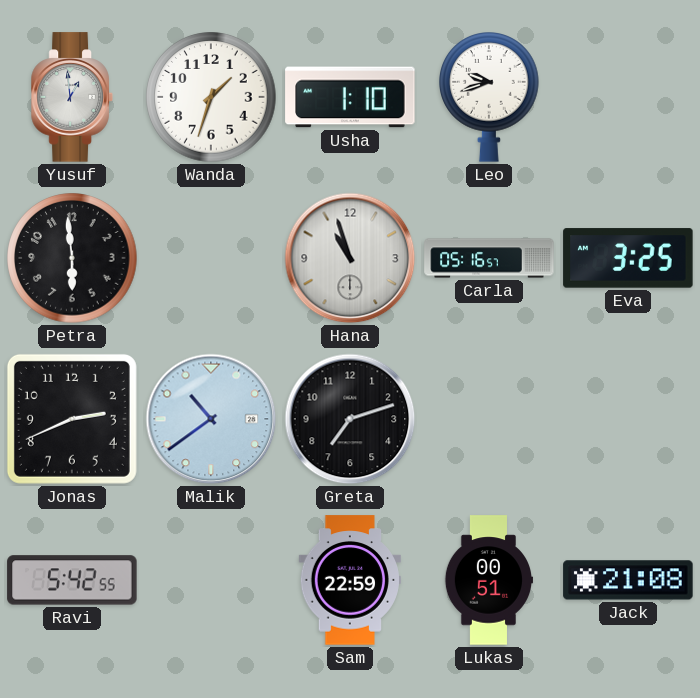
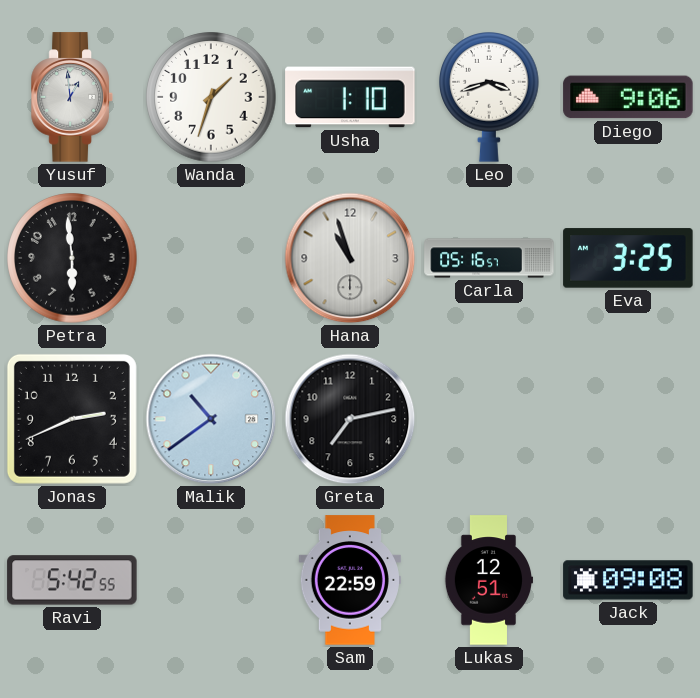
Leo: 9:42 -> 3:42 (490, 98)
Diego: none -> 9:06 (628, 97)
Greta: 7:12 -> 7:13 (350, 419)
Lukas: 00:51 -> 12:51 (489, 580)
Jack: 21:08 -> 09:08 (628, 580)
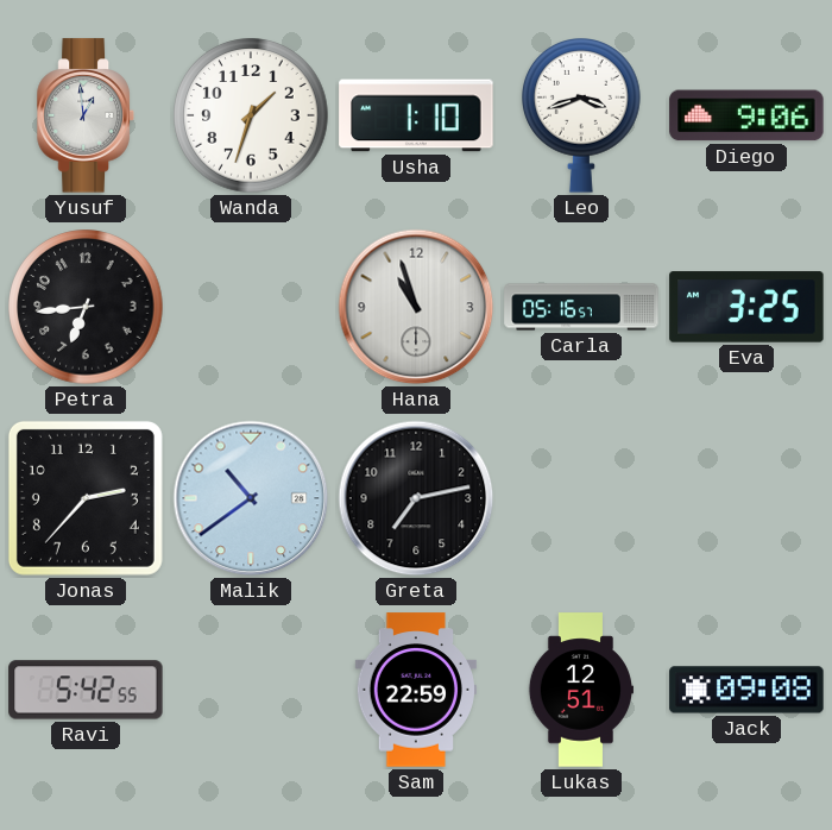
Petra: 5:59 -> 6:44 (86, 307)
Jonas: 2:41 -> 2:37 (86, 498)
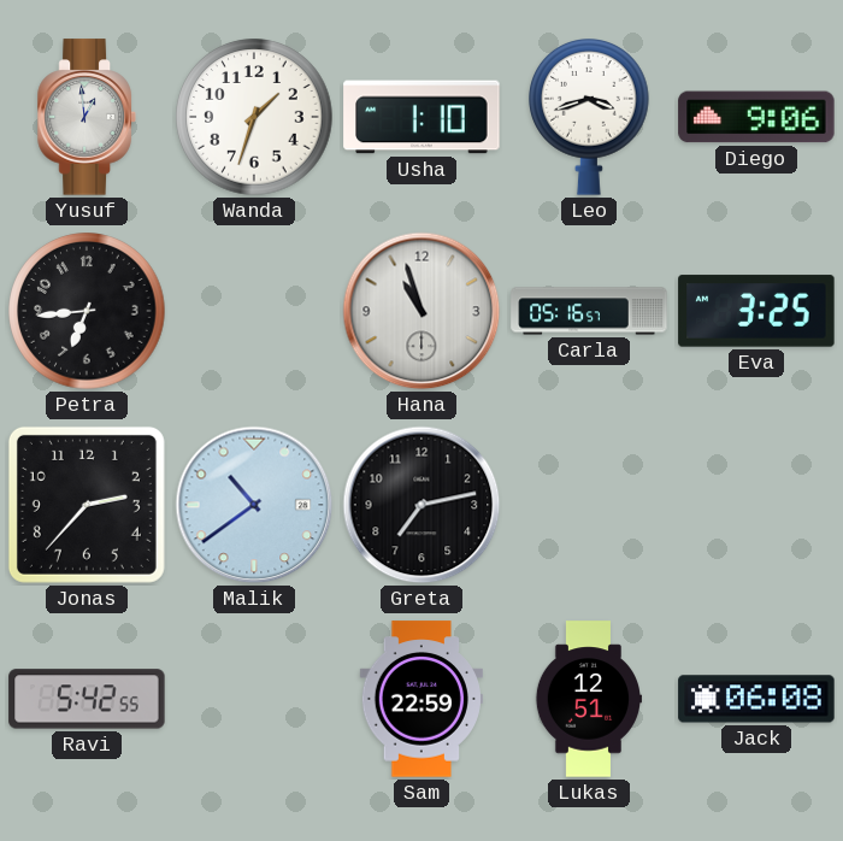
Jack: 09:08 -> 06:08 (756, 699)
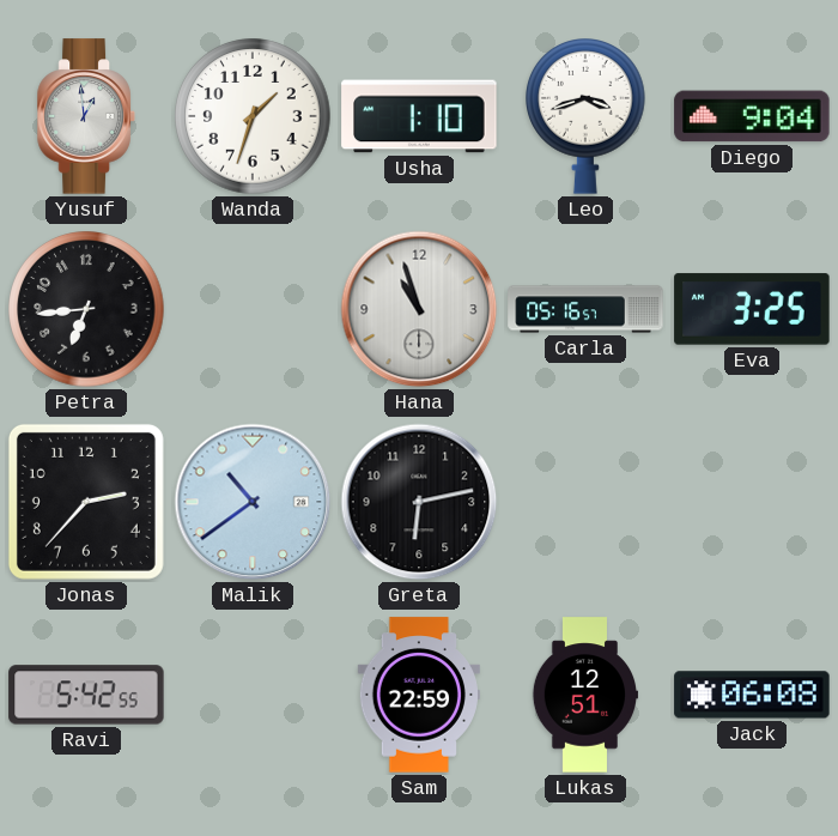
Diego: 9:06 -> 9:04 (752, 116)
Greta: 7:13 -> 6:13 (419, 502)
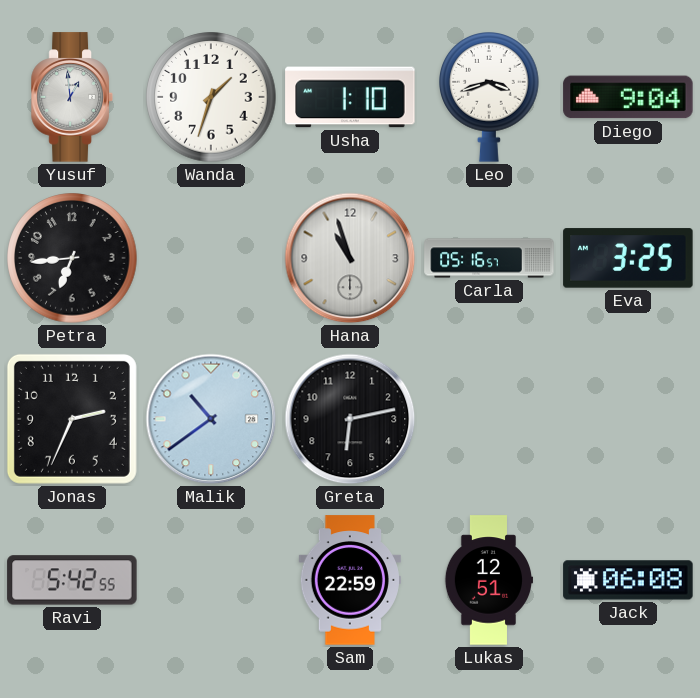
Jonas: 2:37 -> 2:34 (72, 419)
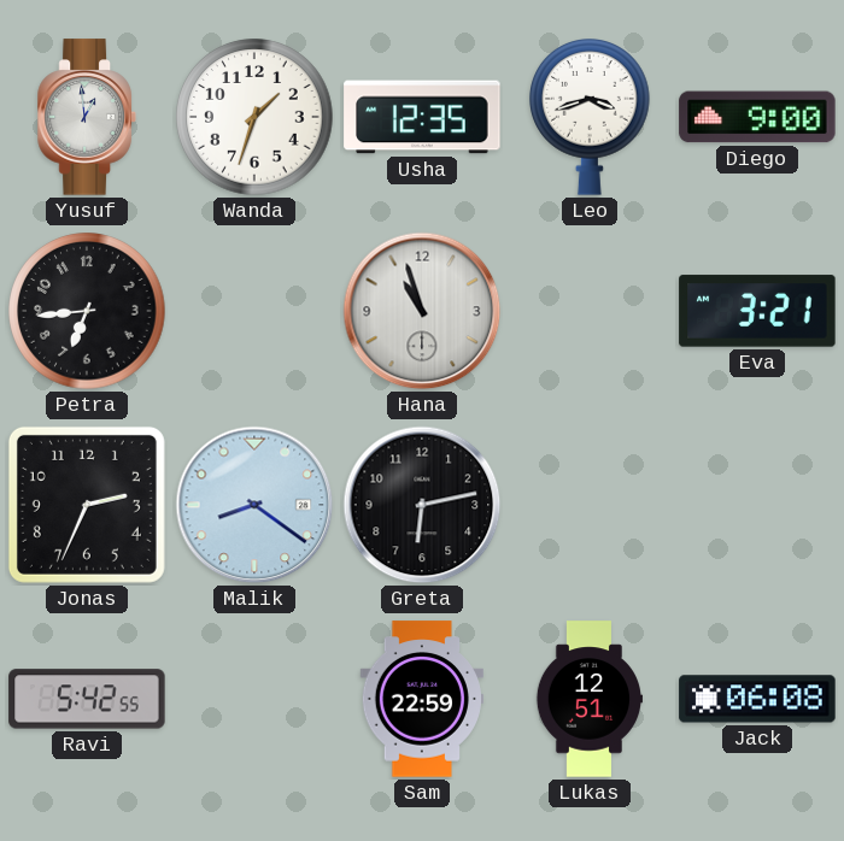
Usha: 1:10 -> 12:35 (422, 117)
Diego: 9:04 -> 9:00 (757, 117)
Carla: 05:16 -> none (489, 258)
Eva: 3:25 -> 3:21 (757, 311)
Malik: 10:39 -> 8:21 (254, 505)
